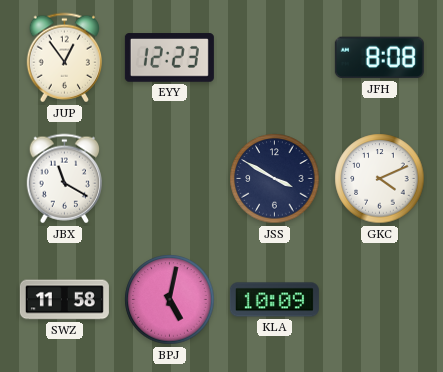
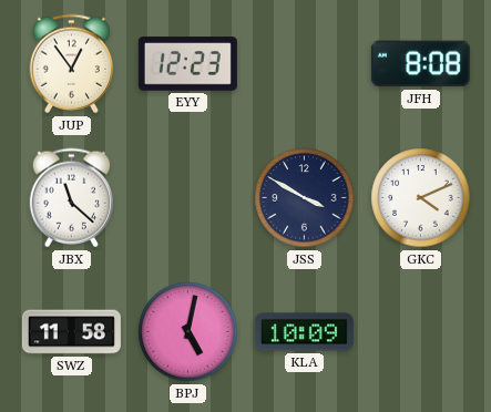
JBX: 11:20 -> 11:22 (71, 198)
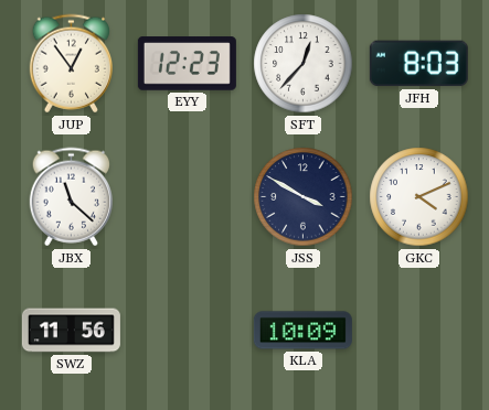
SFT: none -> 12:37 (304, 64)
JFH: 8:08 -> 8:03 (418, 64)
SWZ: 11:58 -> 11:56 (71, 331)
BPJ: 5:02 -> none (188, 332)
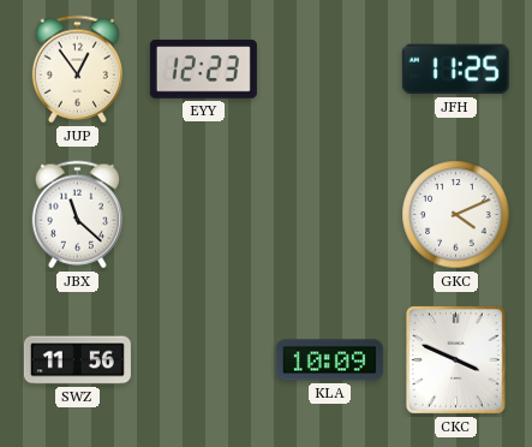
SFT: 12:37 -> none (304, 64)
JFH: 8:03 -> 11:25 (455, 70)
JSS: 3:50 -> none (304, 197)
CKC: none -> 3:49 (455, 359)
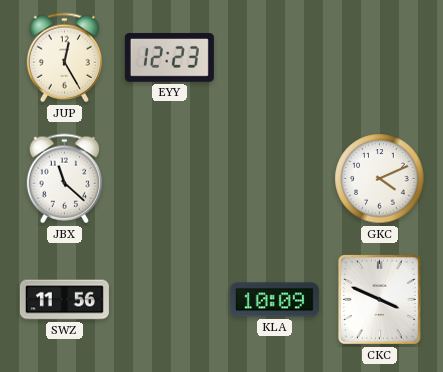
JUP: 12:54 -> 12:25 (64, 58)
JFH: 11:25 -> none (455, 70)
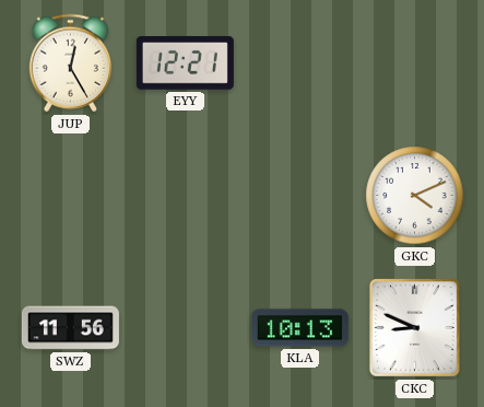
EYY: 12:23 -> 12:21 (185, 63)
JBX: 11:22 -> none (64, 179)
KLA: 10:09 -> 10:13 (299, 328)
CKC: 3:49 -> 8:49 (414, 327)
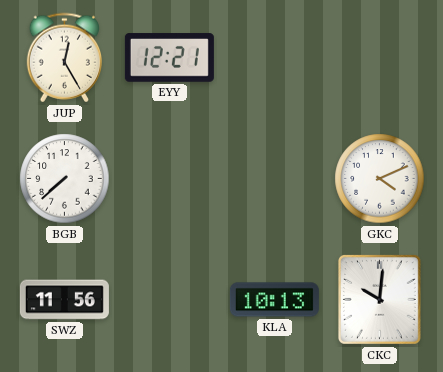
BGB: none -> 7:38 (65, 179)
CKC: 8:49 -> 10:01 (379, 299)
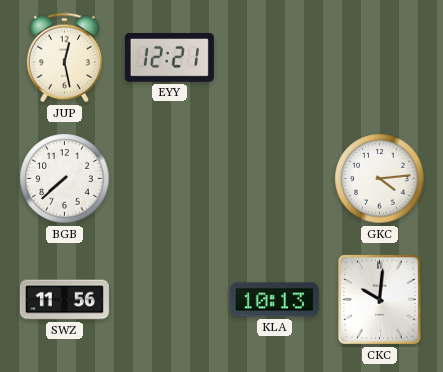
JUP: 12:25 -> 12:28 (64, 58)
GKC: 4:11 -> 4:14 (380, 179)
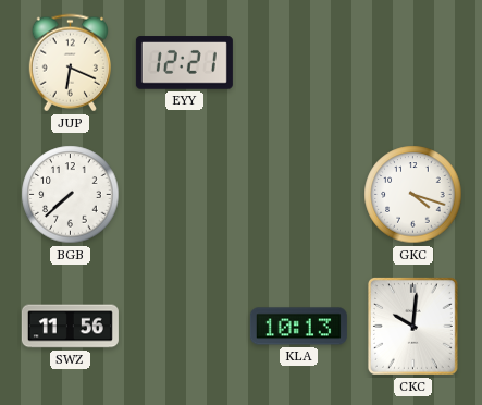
JUP: 12:28 -> 6:19 (70, 63)
GKC: 4:14 -> 4:18 (413, 195)
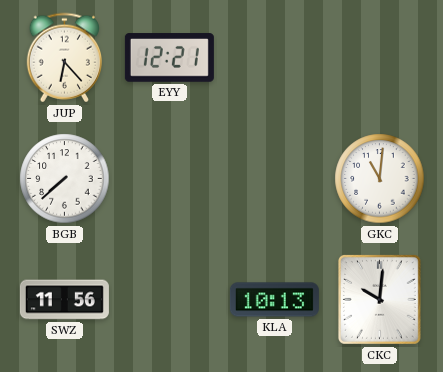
JUP: 6:19 -> 6:23 (64, 58)
GKC: 4:18 -> 11:01 (380, 179)
